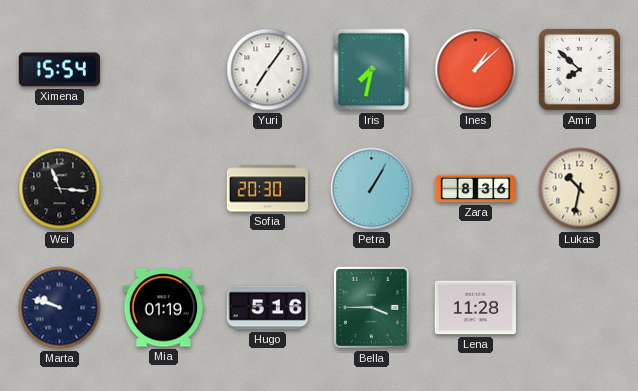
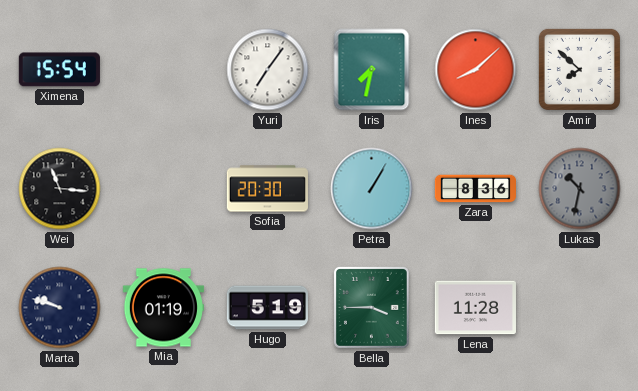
Ines: 1:08 -> 8:08 (476, 70)
Lukas dial: cream -> grey (580, 189)
Hugo: 5:16 -> 5:19 (267, 308)
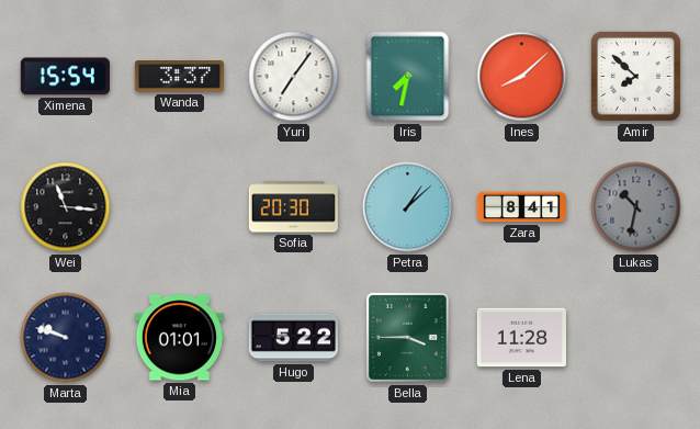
Wanda: none -> 3:37 (179, 77)
Petra: 1:05 -> 1:08 (408, 207)
Zara: 8:36 -> 8:41 (521, 207)
Mia: 01:19 -> 01:01 (179, 338)
Hugo: 5:19 -> 5:22 (293, 338)
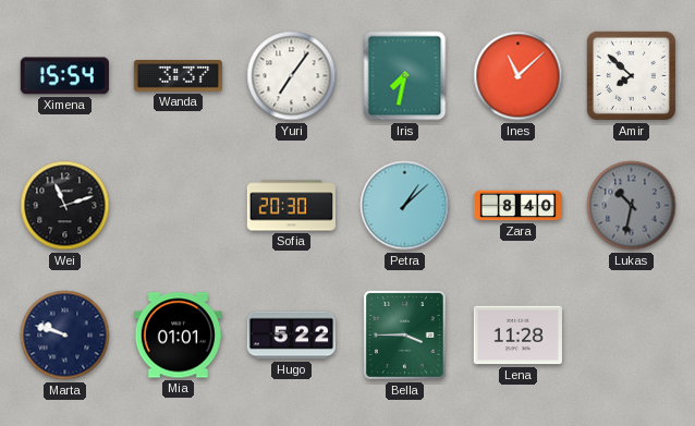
Ines: 8:08 -> 11:08 (519, 76)
Wei: 11:16 -> 11:12 (65, 206)
Zara: 8:41 -> 8:40 (517, 206)
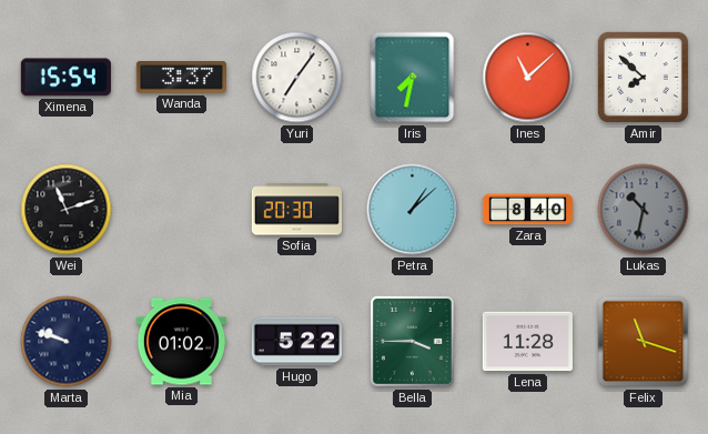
Mia: 01:01 -> 01:02 (181, 342)
Felix: none -> 11:18 (644, 342)
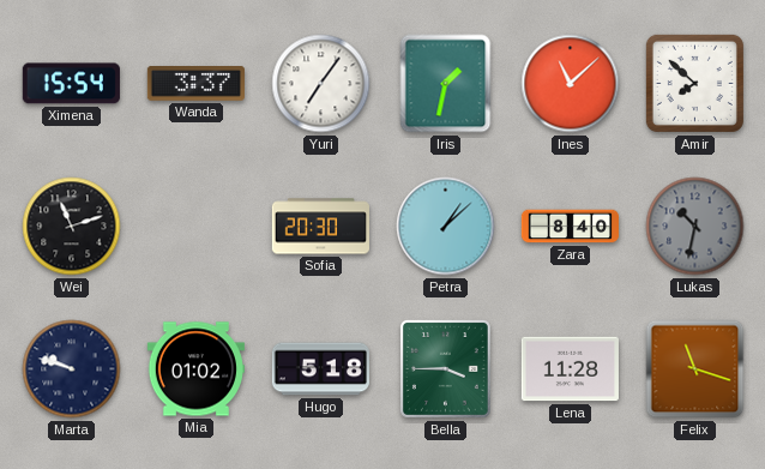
Iris: 7:32 -> 1:32 (446, 84)
Hugo: 5:22 -> 5:18 (320, 369)
